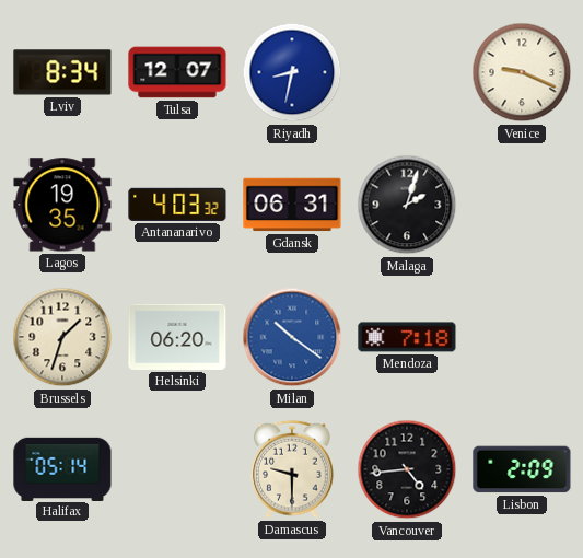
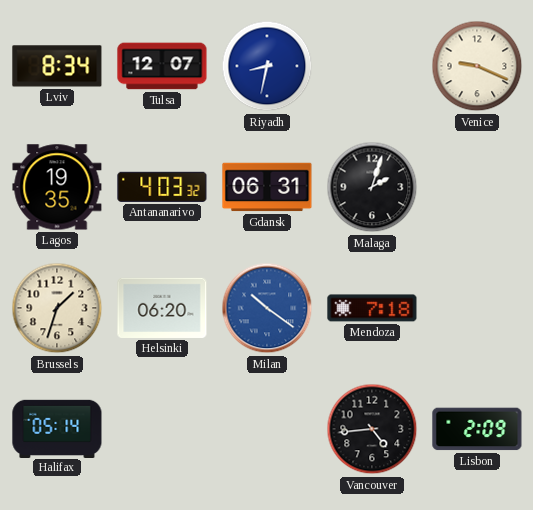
Damascus: 9:30 -> none (292, 469)
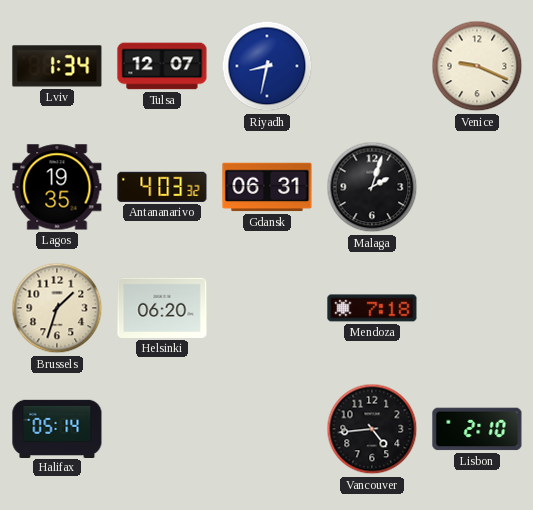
Lviv: 8:34 -> 1:34 (57, 66)
Milan: 10:21 -> none (267, 308)
Lisbon: 2:09 -> 2:10 (477, 429)
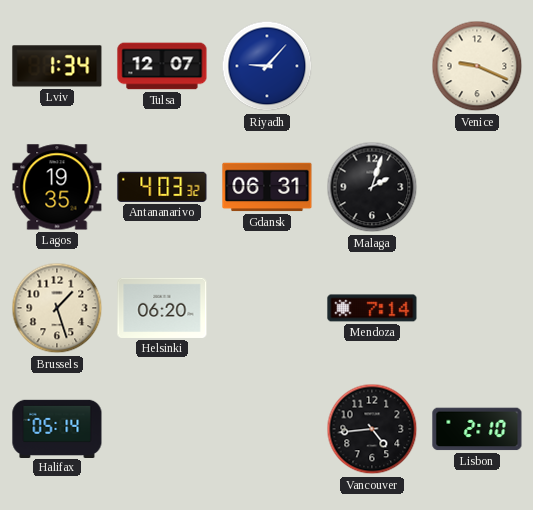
Riyadh: 8:32 -> 9:07 (267, 66)
Brussels: 1:33 -> 1:27 (57, 308)
Mendoza: 7:18 -> 7:14 (372, 308)
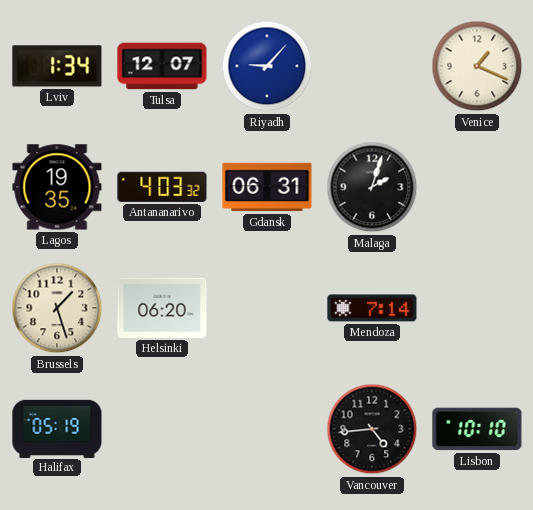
Venice: 9:19 -> 1:19 (477, 66)
Halifax: 05:14 -> 05:19 (57, 428)
Lisbon: 2:10 -> 10:10 (477, 429)
